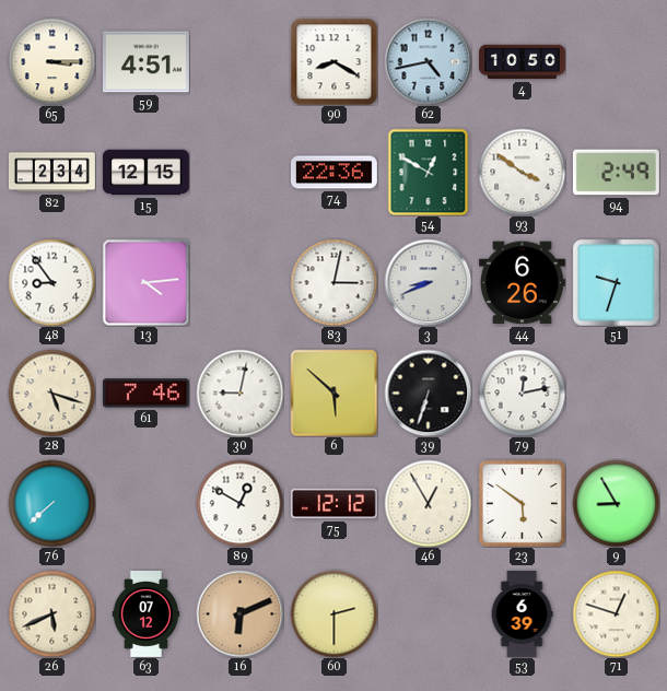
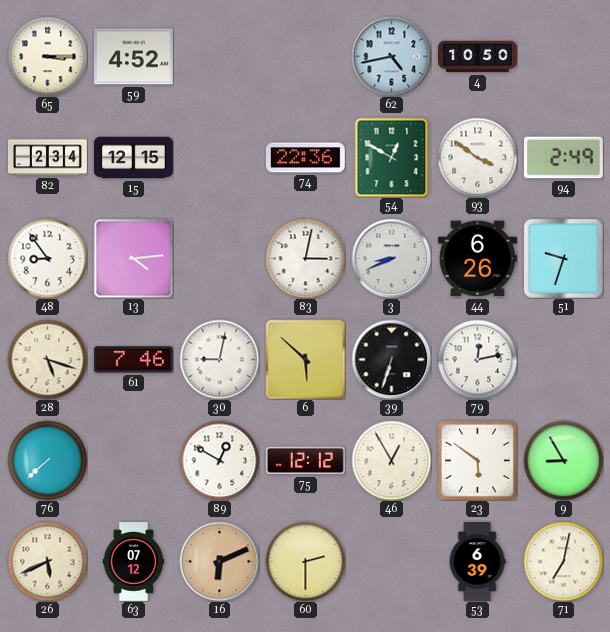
59: 4:51 -> 4:52 (133, 57)
90: 8:20 -> none (333, 61)
71: 12:48 -> 7:02 (563, 561)
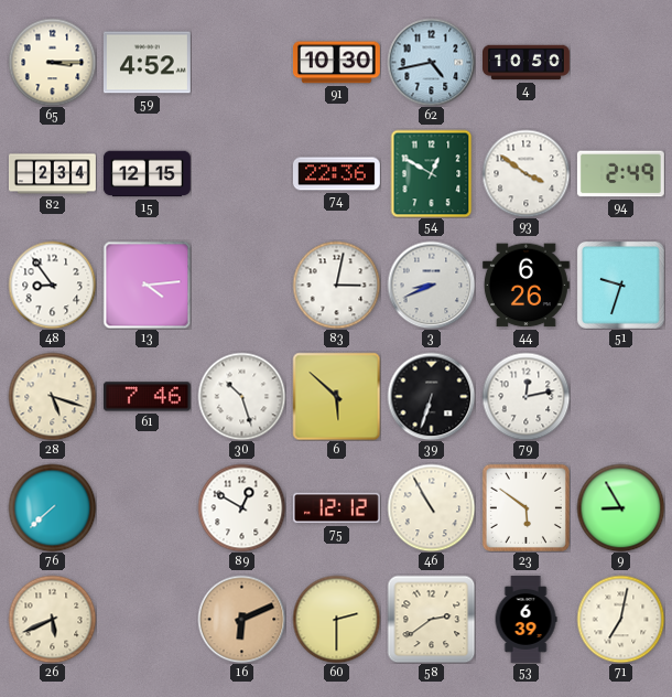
91: none -> 10:30 (336, 63)
30: 9:02 -> 10:27 (241, 396)
46: 12:55 -> 10:55 (431, 507)
63: 07:12 -> none (134, 562)
58: none -> 2:39 (431, 619)
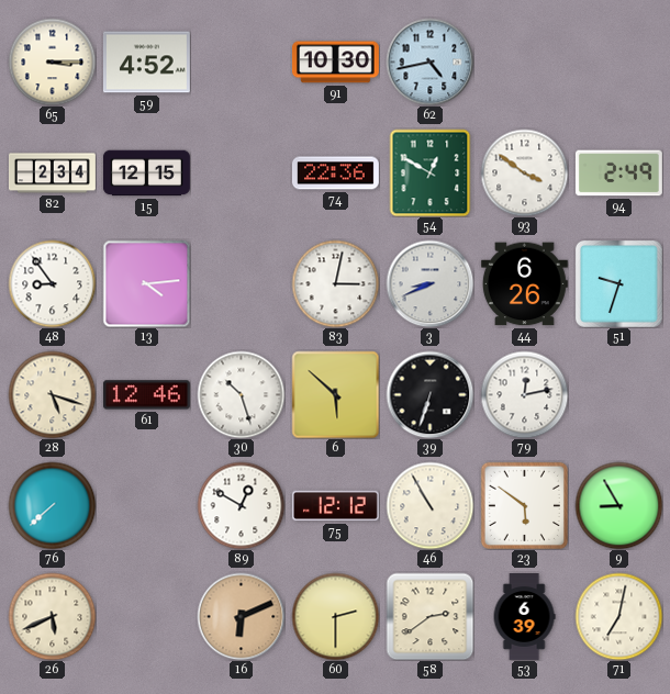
4: 10:50 -> none (527, 63)
61: 7:46 -> 12:46 (146, 395)
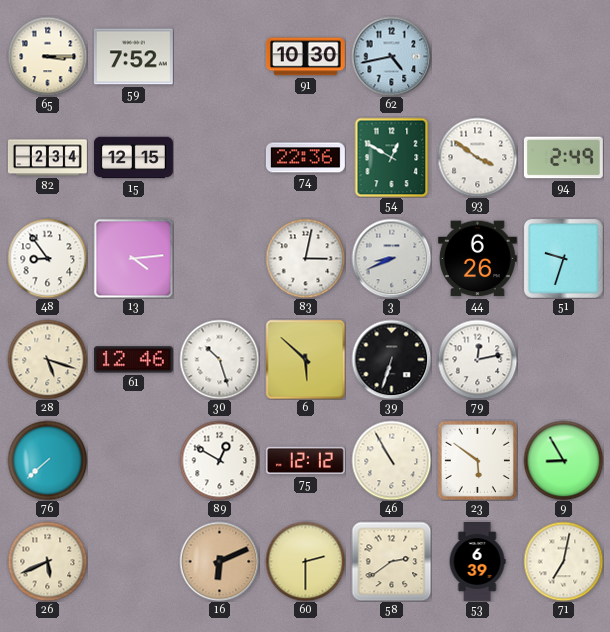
59: 4:52 -> 7:52 (133, 57)
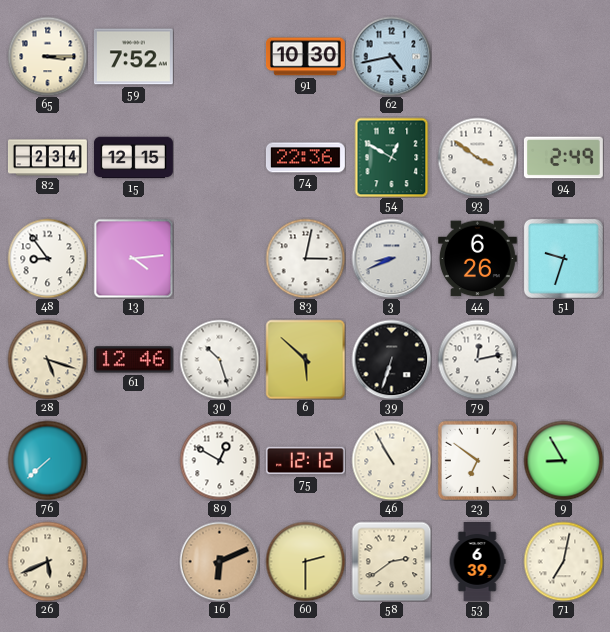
23: 5:51 -> 6:51 (477, 460)
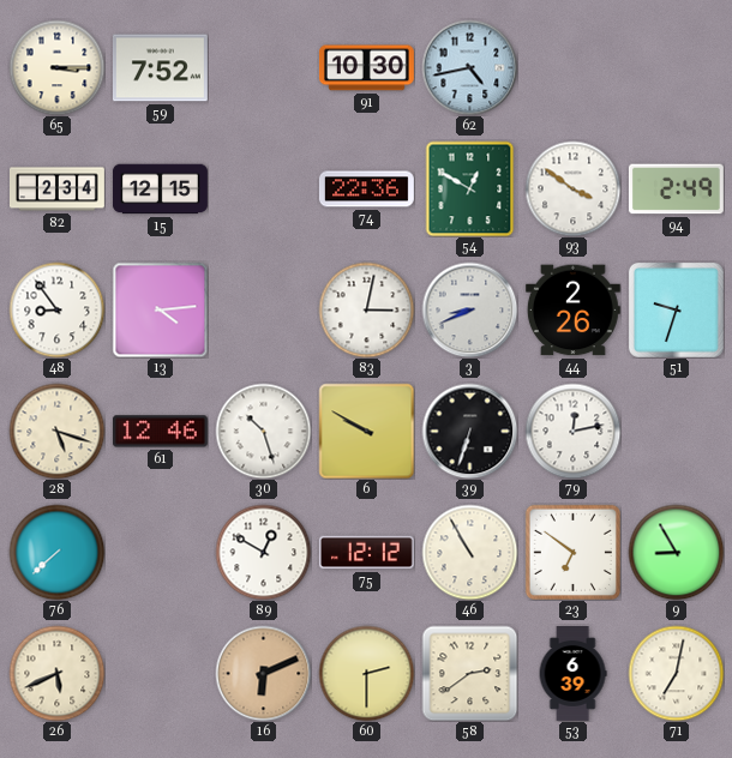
44: 6:26 -> 2:26 (572, 311)
6: 5:52 -> 9:50 (366, 431)
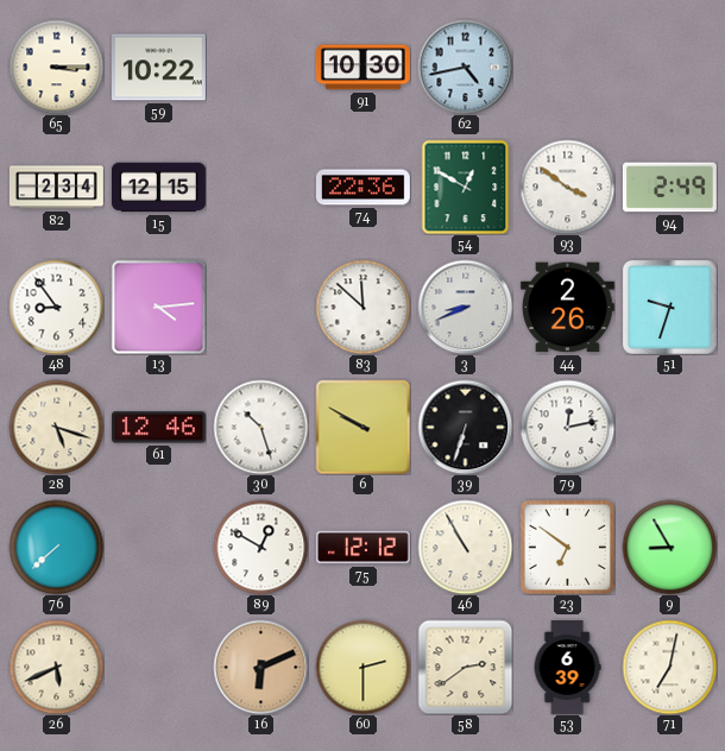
59: 7:52 -> 10:22 (158, 68)
83: 3:02 -> 11:52 (363, 307)
